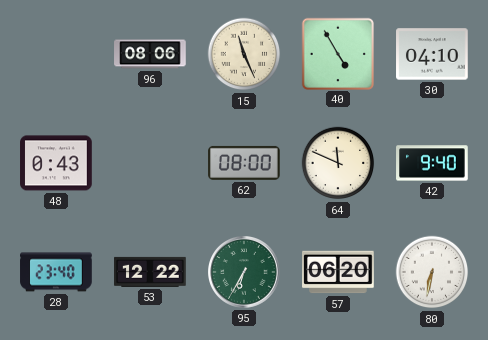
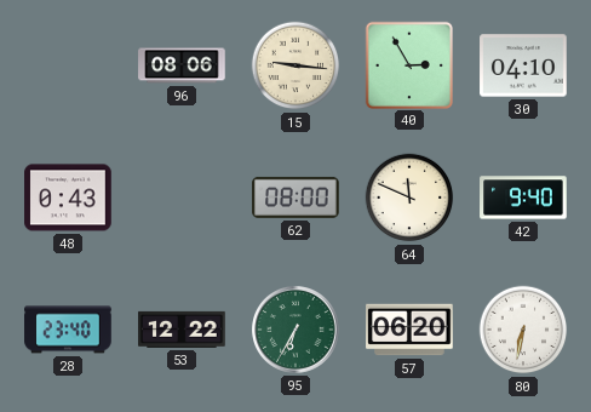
15: 11:26 -> 9:16 (295, 65)
40: 4:55 -> 2:55 (408, 64)
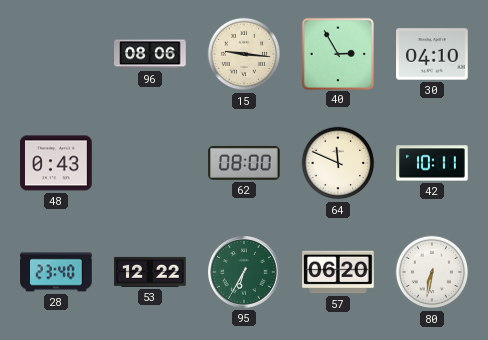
42: 9:40 -> 10:11 (432, 163)
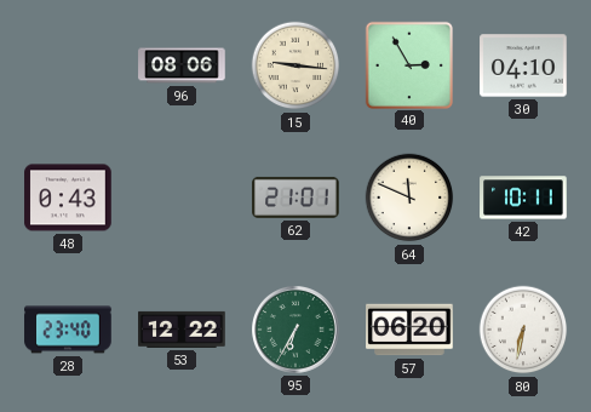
62: 08:00 -> 21:01 (295, 198)
